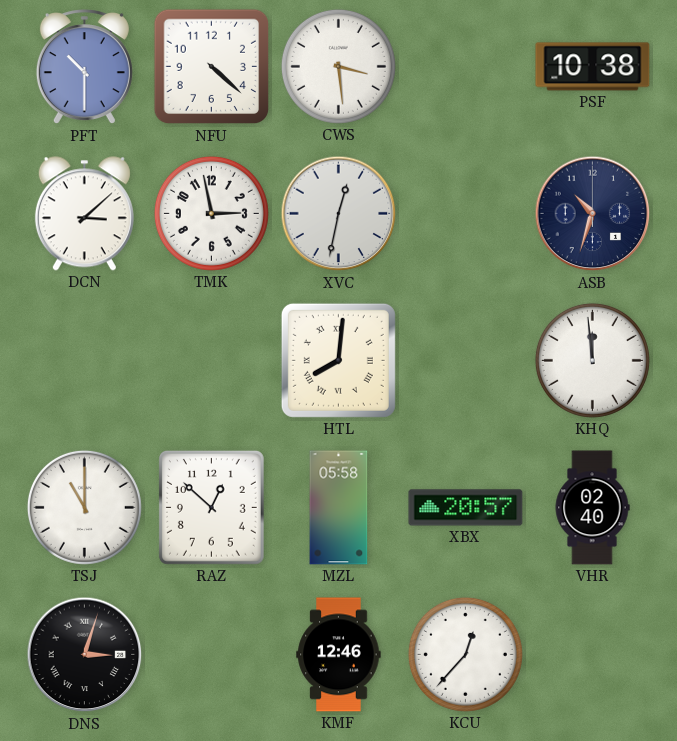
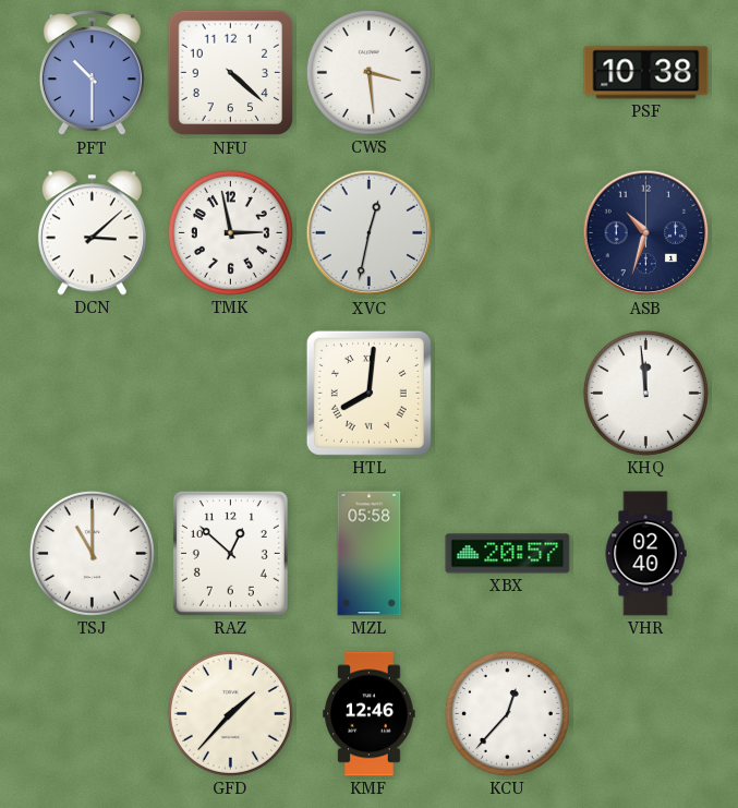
DNS: 3:03 -> none (85, 655)
GFD: none -> 1:37 (230, 713)
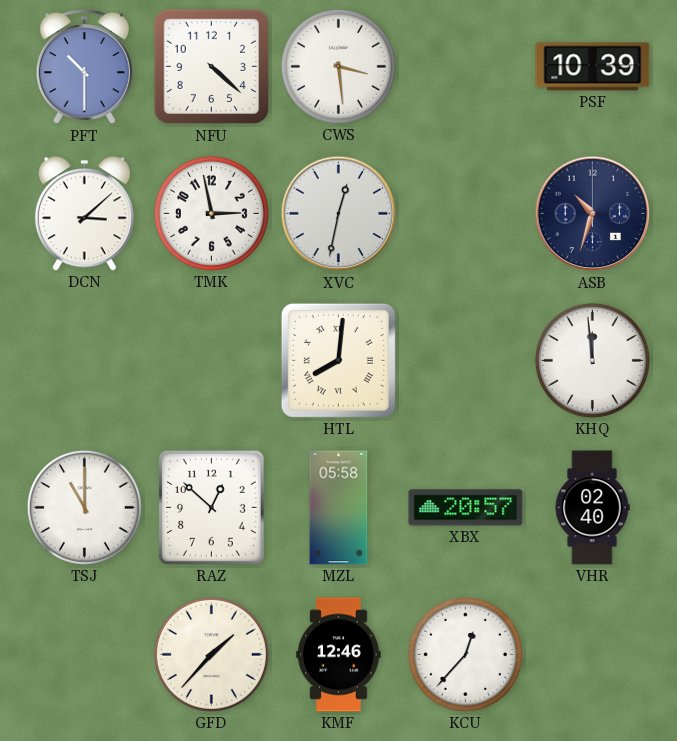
PSF: 10:38 -> 10:39 (593, 67)
